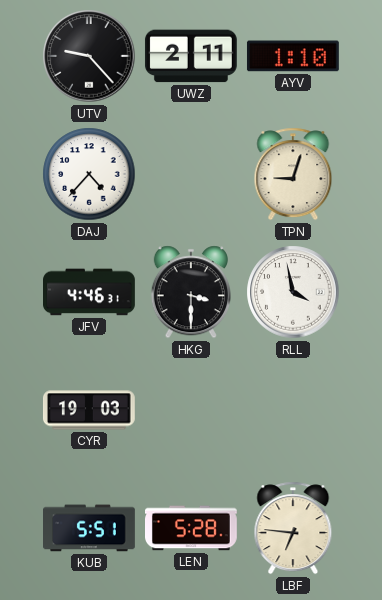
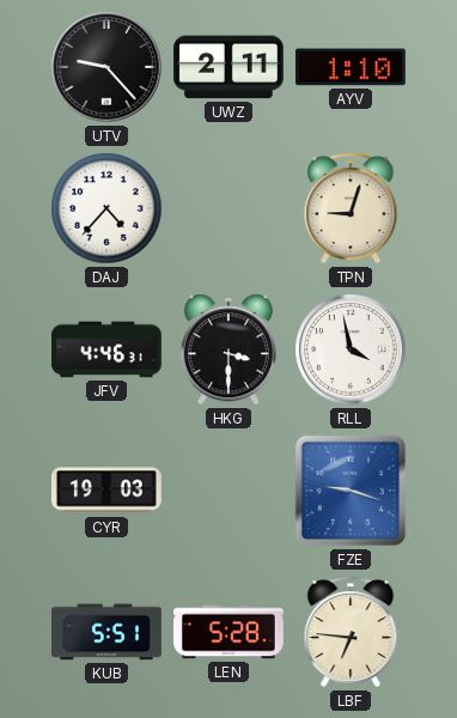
FZE: none -> 9:18 (351, 491)
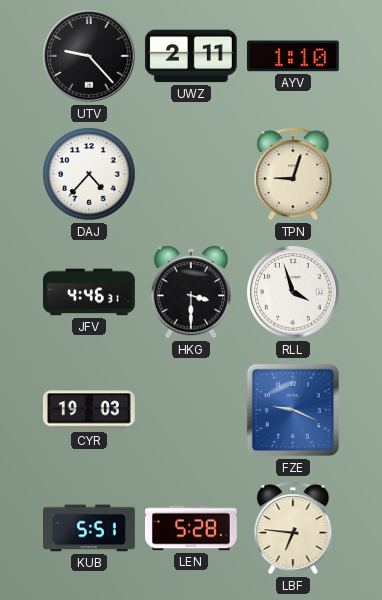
RLL: 3:58 -> 3:57 (293, 292)
FZE: 9:18 -> 9:19 (293, 410)
